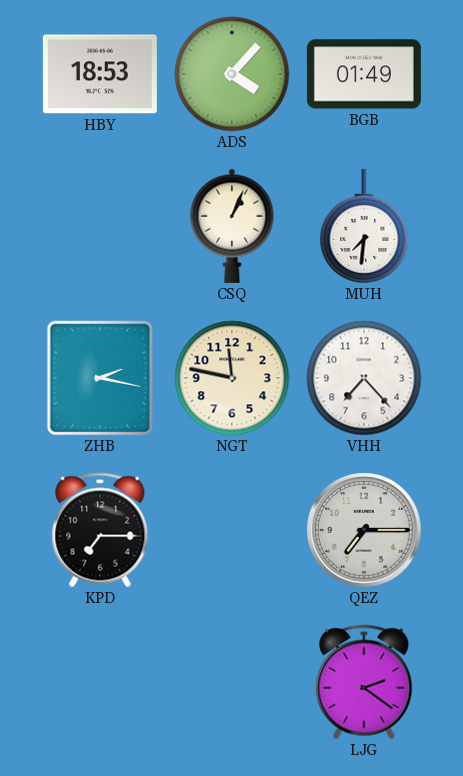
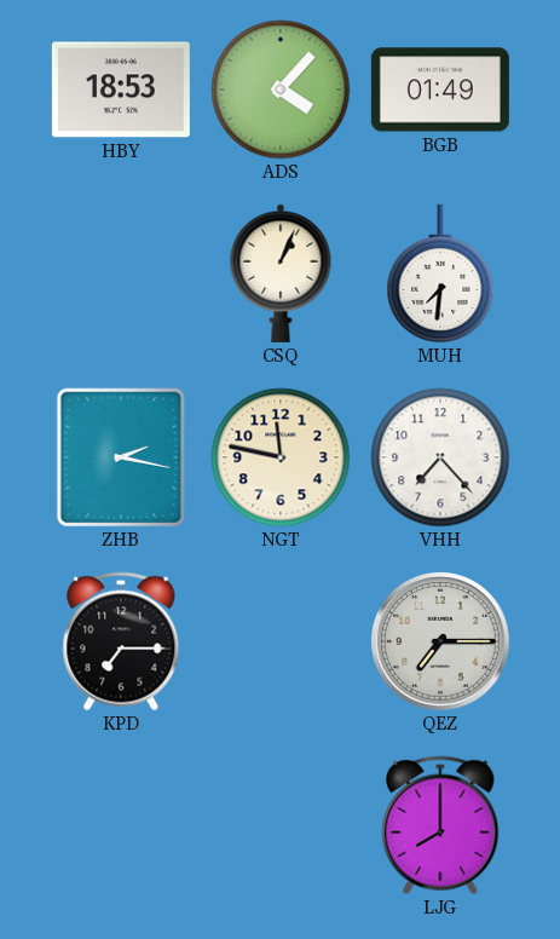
LJG: 2:21 -> 8:00 (440, 825)
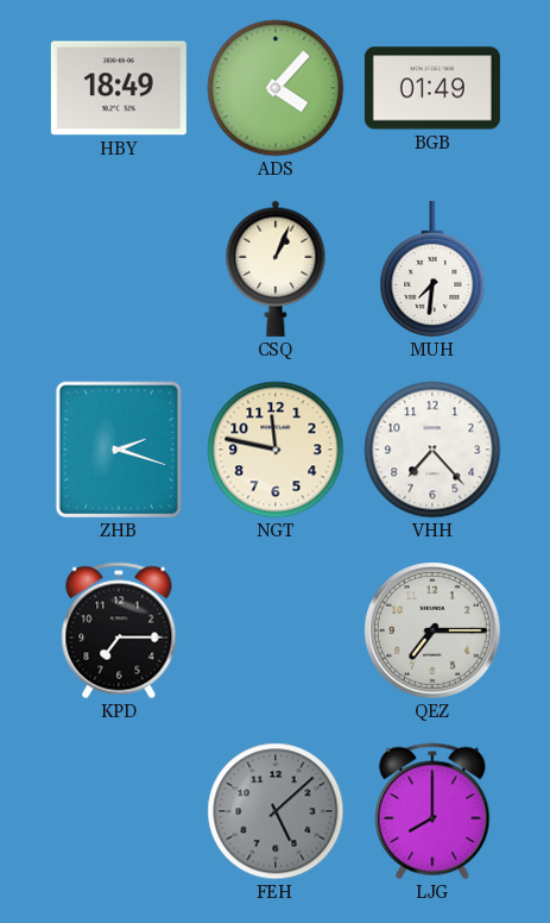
HBY: 18:53 -> 18:49 (119, 88)
ZHB: 2:17 -> 2:18 (119, 450)
FEH: none -> 5:08 (276, 811)
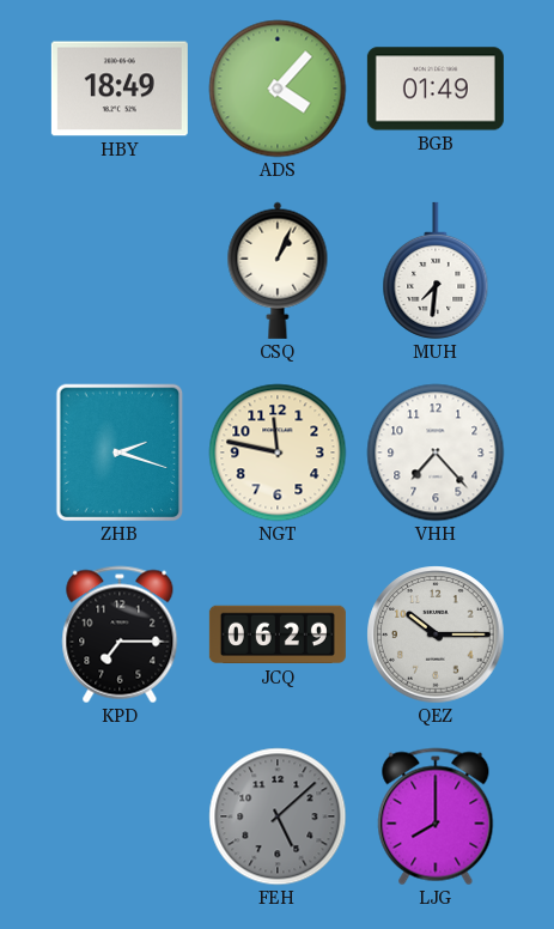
JCQ: none -> 06:29 (278, 634)
QEZ: 7:15 -> 10:15 (436, 634)
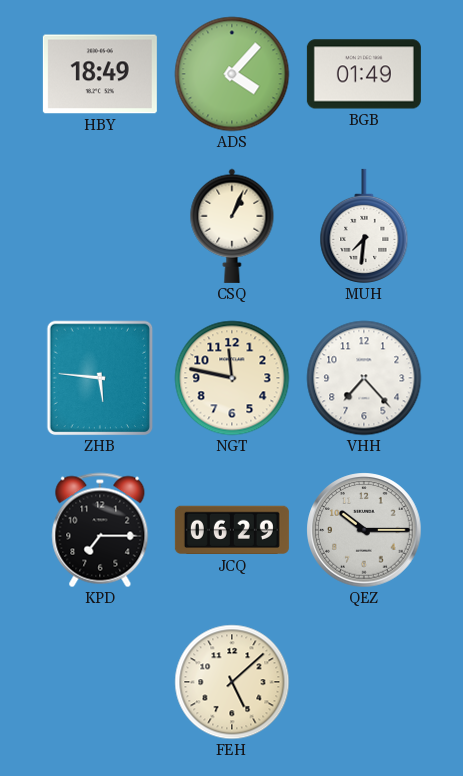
ZHB: 2:18 -> 5:46 (100, 378)
FEH dial: grey -> cream (232, 682)
LJG: 8:00 -> none (436, 816)
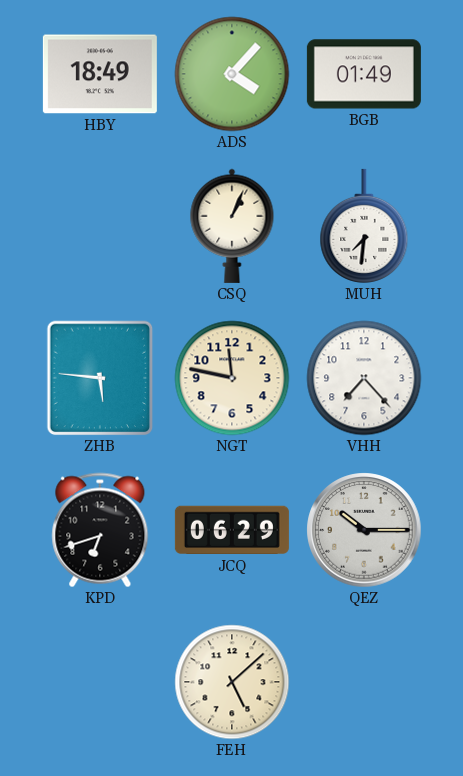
KPD: 7:15 -> 6:42 (100, 530)
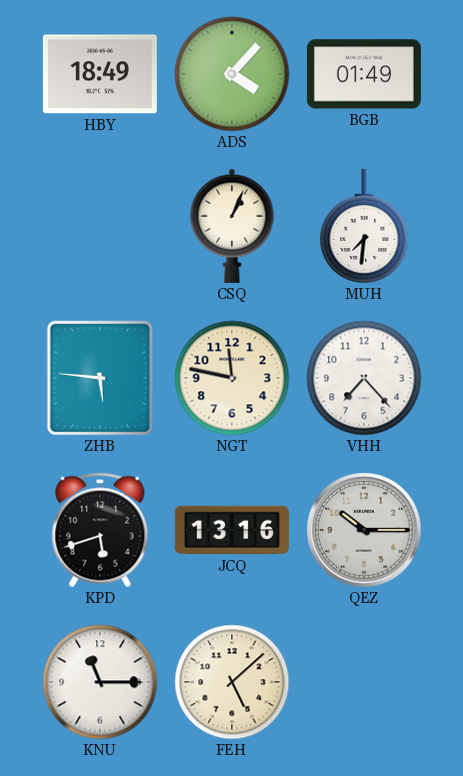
KPD: 6:42 -> 5:42 (100, 530)
JCQ: 06:29 -> 13:16 (232, 530)
KNU: none -> 11:15 (100, 682)
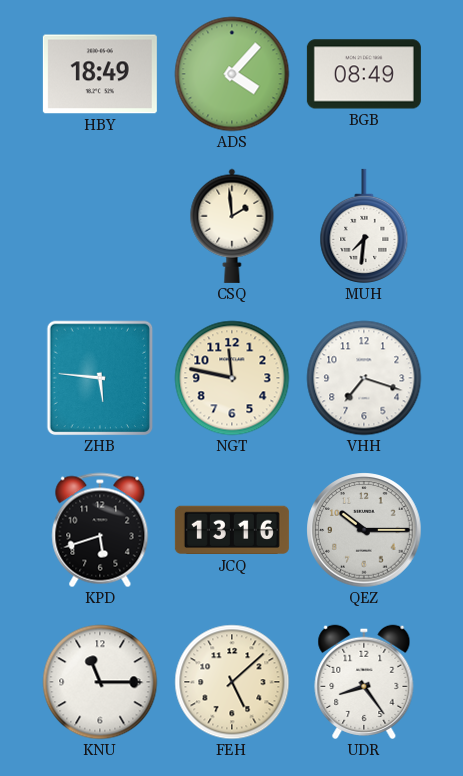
BGB: 01:49 -> 08:49 (364, 74)
CSQ: 1:04 -> 1:59 (232, 226)
VHH: 7:23 -> 7:18 (364, 378)
UDR: none -> 8:24 (364, 682)
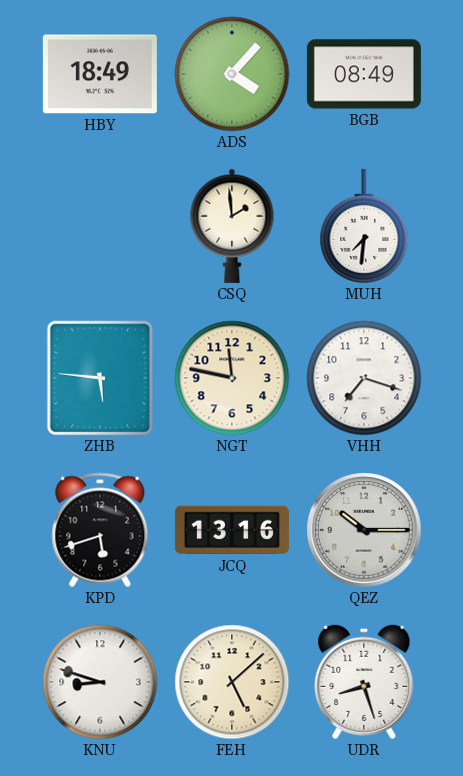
KNU: 11:15 -> 8:48 (100, 682)
UDR: 8:24 -> 8:27 (364, 682)
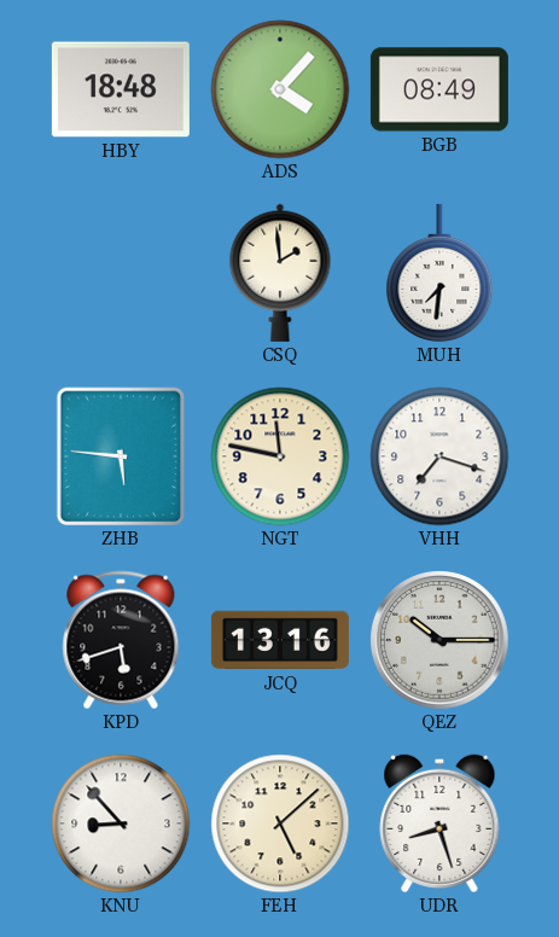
HBY: 18:49 -> 18:48 (121, 89)
KNU: 8:48 -> 8:53 (121, 823)
